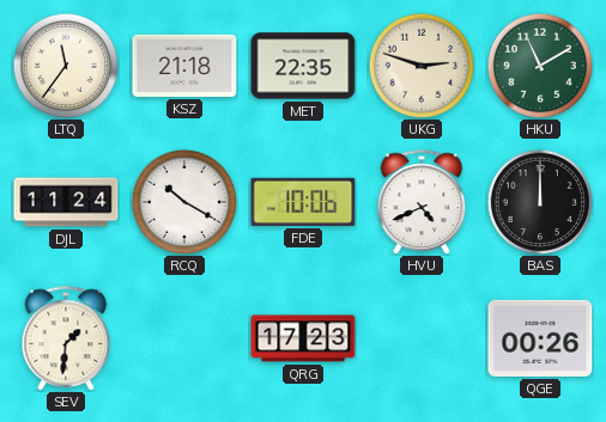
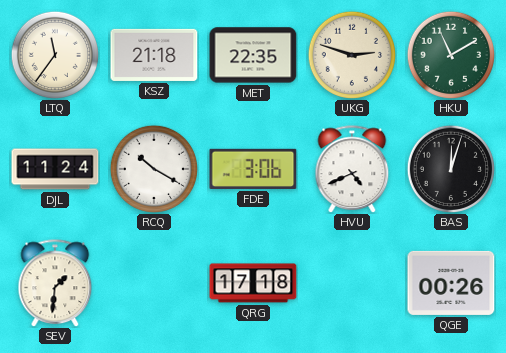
FDE: 10:06 -> 3:06 (253, 169)
BAS: 12:00 -> 12:03 (450, 168)
QRG: 17:23 -> 17:18 (253, 283)
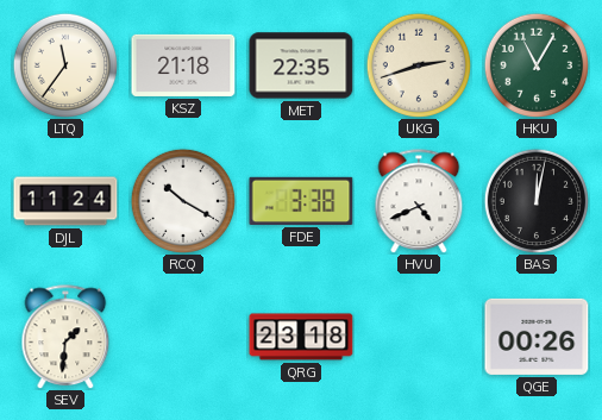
UKG: 2:48 -> 2:42 (418, 64)
HKU: 11:10 -> 11:05 (535, 64)
FDE: 3:06 -> 3:38 (301, 201)
BAS: 12:03 -> 12:02 (535, 200)
QRG: 17:18 -> 23:18 (301, 337)
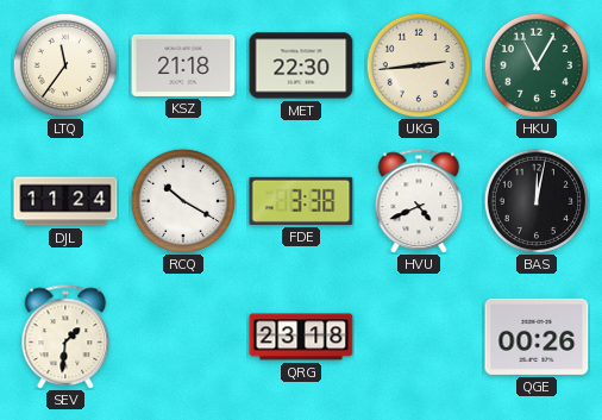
MET: 22:35 -> 22:30 (301, 65)
UKG: 2:42 -> 2:44 (418, 64)
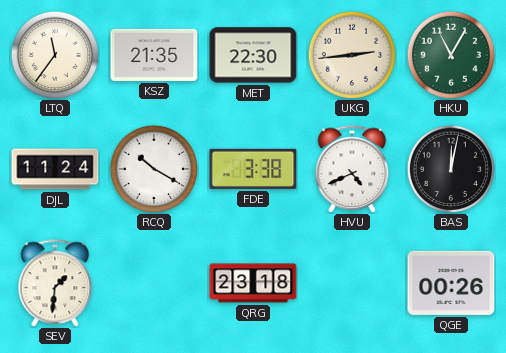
KSZ: 21:18 -> 21:35 (154, 55)
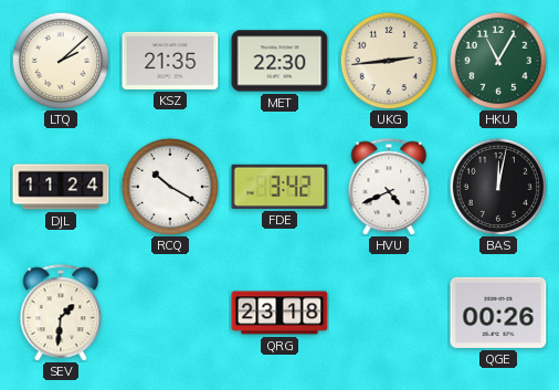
LTQ: 11:36 -> 2:08 (60, 60)
FDE: 3:38 -> 3:42 (279, 187)
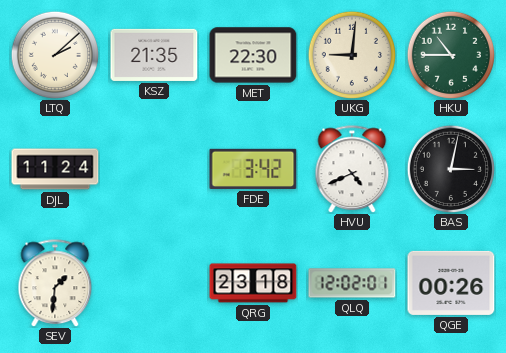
UKG: 2:44 -> 9:01 (351, 54)
HKU: 11:05 -> 10:45 (450, 54)
RCQ: 10:20 -> none (169, 186)
BAS: 12:02 -> 3:02 (450, 168)
QLQ: none -> 12:02 (352, 283)
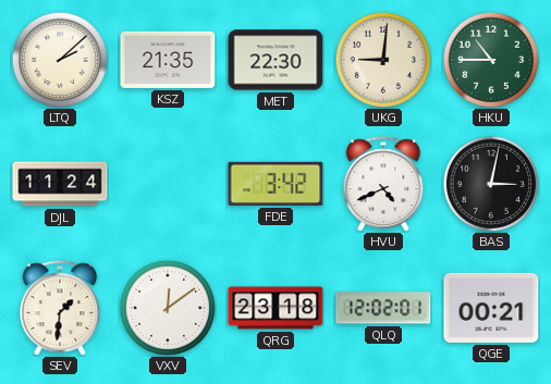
VXV: none -> 12:09 (167, 307)
QGE: 00:26 -> 00:21 (491, 308)
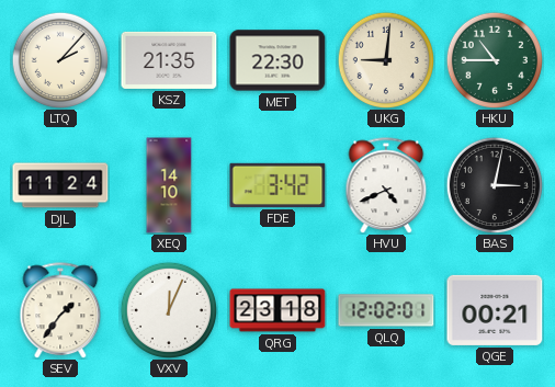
LTQ: 2:08 -> 2:07 (59, 59)
XEQ: none -> 14:10 (169, 185)
SEV: 1:31 -> 1:36 (60, 310)
VXV: 12:09 -> 12:04 (168, 309)
